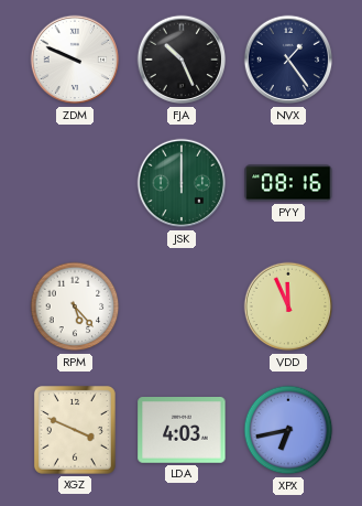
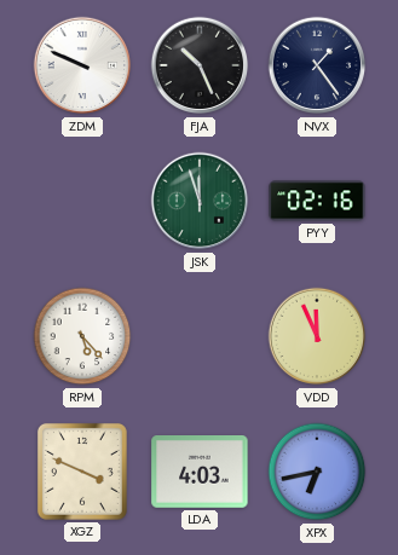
JSK: 12:00 -> 11:57 (200, 201)
PYY: 08:16 -> 02:16 (317, 201)
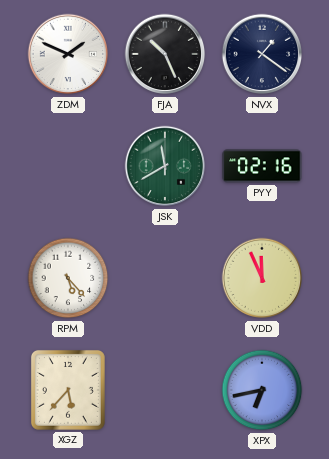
ZDM: 9:49 -> 1:49 (68, 54)
NVX: 1:24 -> 1:21 (262, 54)
JSK: 11:57 -> 11:40 (165, 166)
XGZ: 3:49 -> 5:37 (68, 390)
LDA: 4:03 -> none (200, 473)
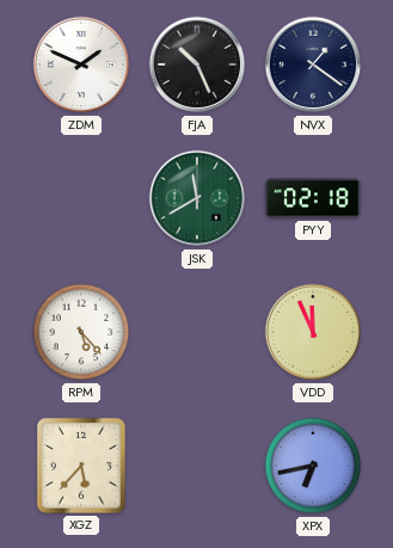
PYY: 02:16 -> 02:18 (313, 198)
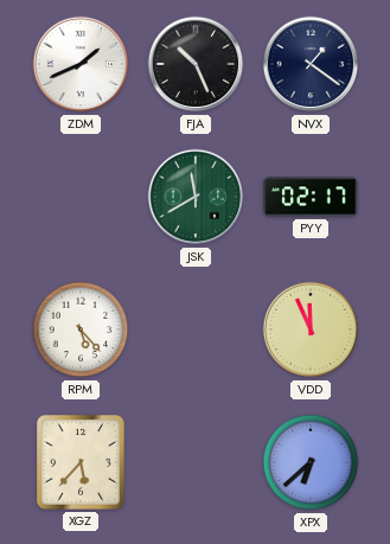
ZDM: 1:49 -> 1:41 (81, 64)
PYY: 02:18 -> 02:17 (311, 197)
XPX: 6:43 -> 6:38 (311, 462)
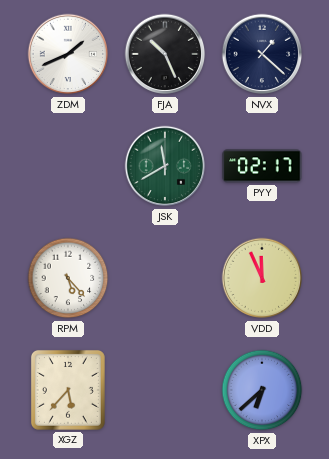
NVX: 1:21 -> 1:22 (262, 54)
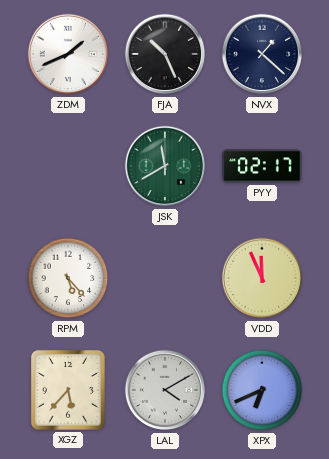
LAL: none -> 4:10 (165, 390)
XPX: 6:38 -> 6:41 (262, 390)
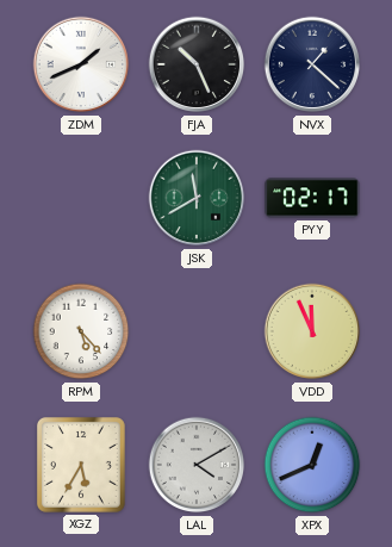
XGZ: 5:37 -> 5:35 (81, 465)
XPX: 6:41 -> 12:41 (312, 465)
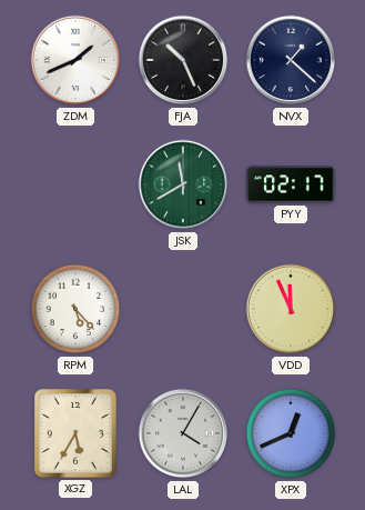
LAL: 4:10 -> 4:05 (183, 433)
